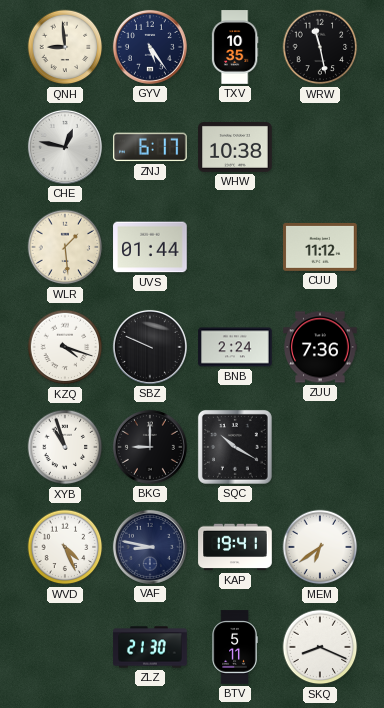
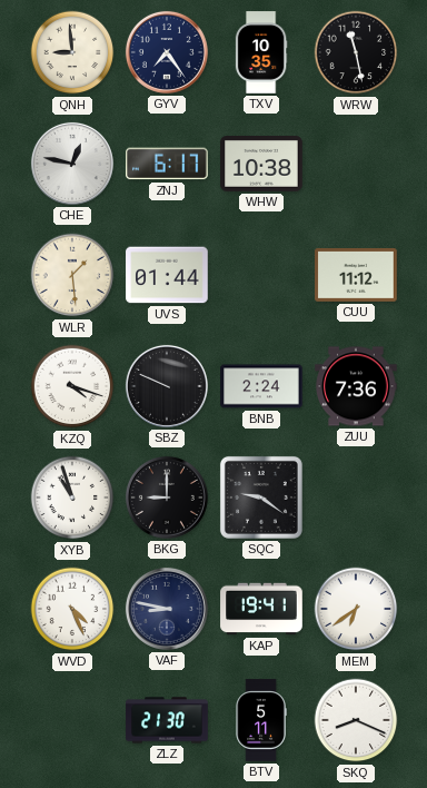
GYV: 5:24 -> 7:24 (167, 52)
SQC: 10:20 -> 9:21 (261, 498)
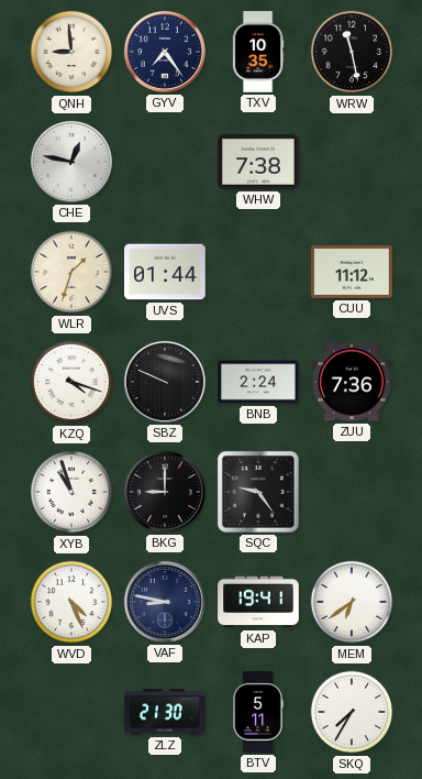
ZNJ: 6:17 -> none (168, 164)
WHW: 10:38 -> 7:38 (258, 163)
WLR: 1:29 -> 1:33 (71, 272)
SQC: 9:21 -> 9:24 (258, 492)
SKQ: 8:19 -> 7:35 (352, 712)
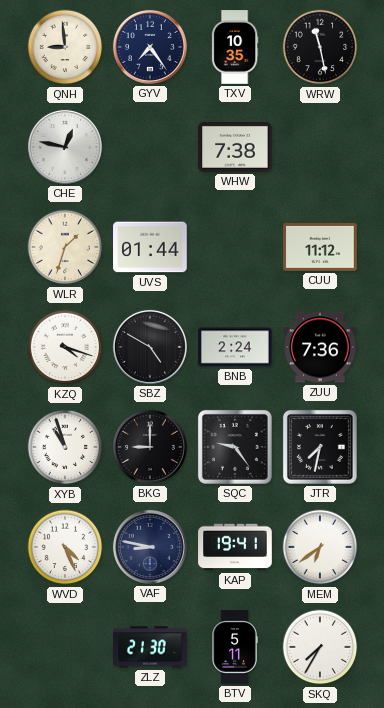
SBZ: 9:49 -> 4:50 (150, 347)
JTR: none -> 7:32 (320, 447)
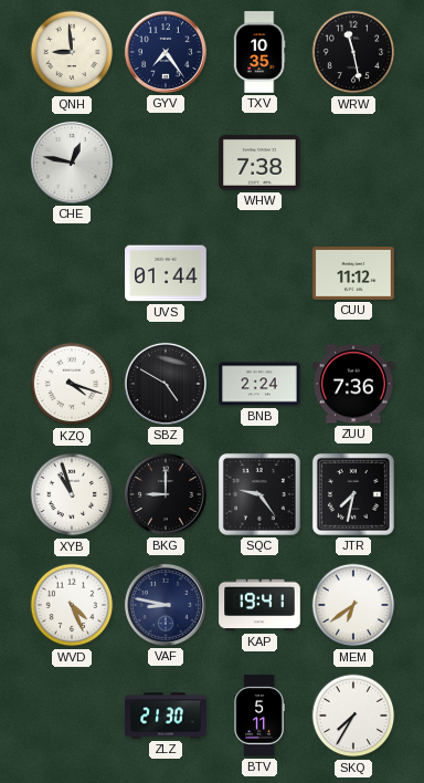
WLR: 1:33 -> none (65, 247)
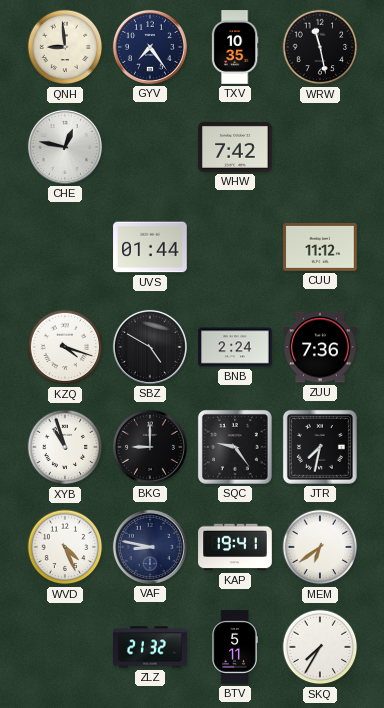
WHW: 7:38 -> 7:42 (235, 148)
ZLZ: 21:30 -> 21:32 (150, 647)
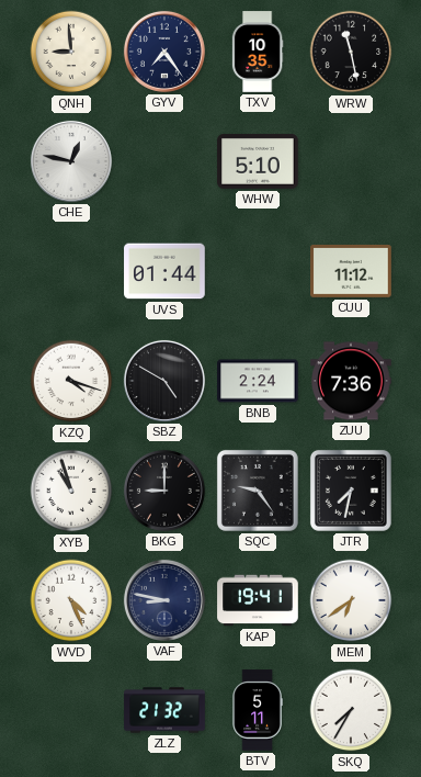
WHW: 7:42 -> 5:10 (258, 162)
